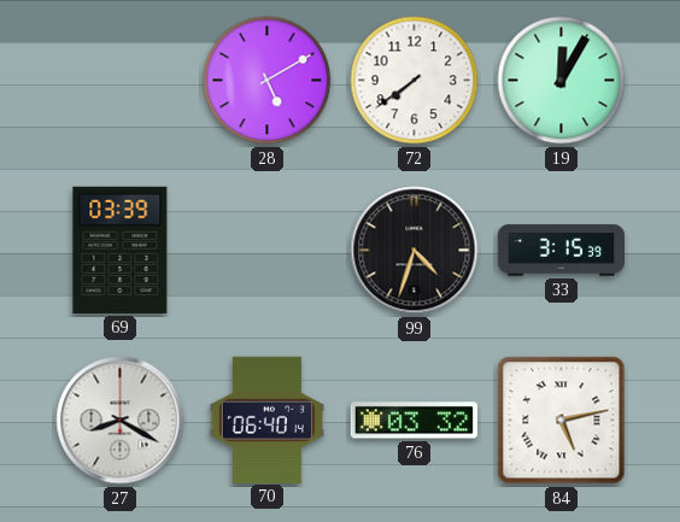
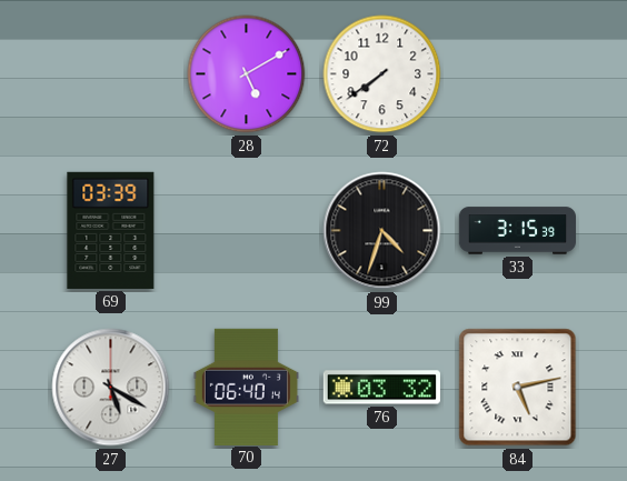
19: 12:05 -> none (562, 81)
27: 8:20 -> 5:20 (111, 388)
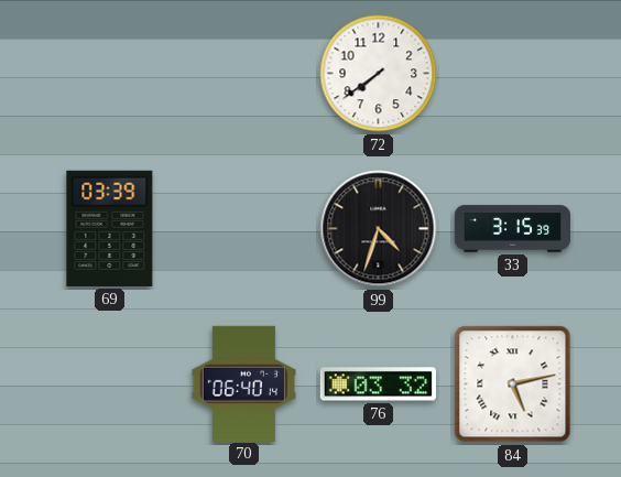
28: 5:10 -> none (247, 74)
27: 5:20 -> none (111, 388)
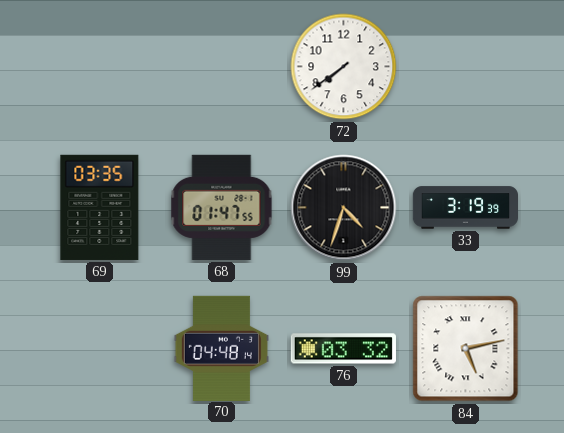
69: 03:39 -> 03:35 (100, 207)
68: none -> 01:47 (222, 207)
33: 3:15 -> 3:19 (465, 208)
70: 06:40 -> 04:48 (221, 348)
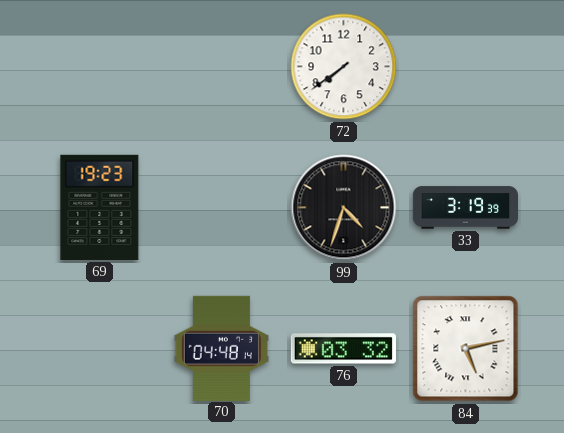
69: 03:35 -> 19:23 (100, 207)
68: 01:47 -> none (222, 207)
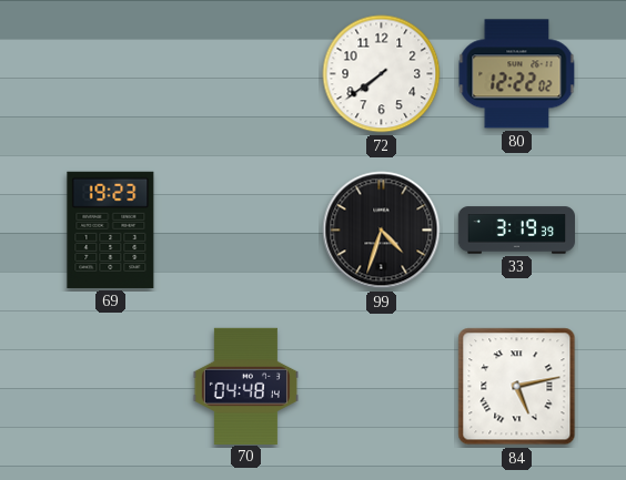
80: none -> 12:22 (517, 74)
76: 03:32 -> none (343, 349)
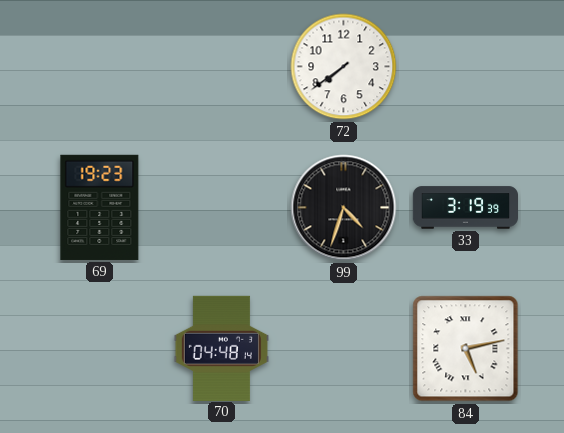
80: 12:22 -> none (517, 74)
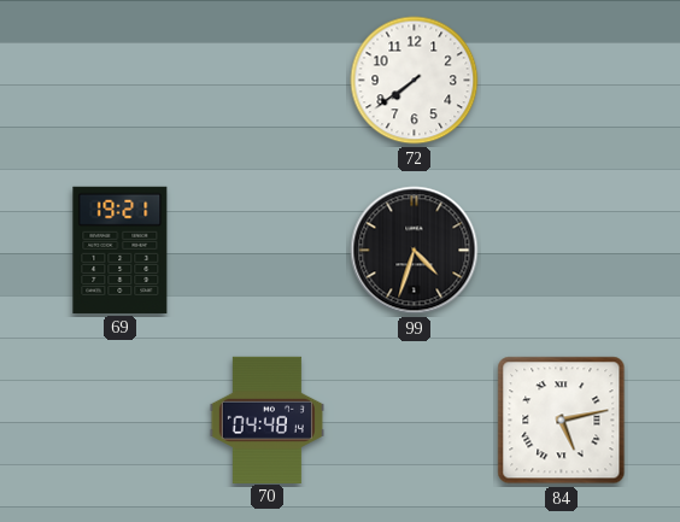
69: 19:23 -> 19:21 (121, 250)
33: 3:19 -> none (465, 208)
